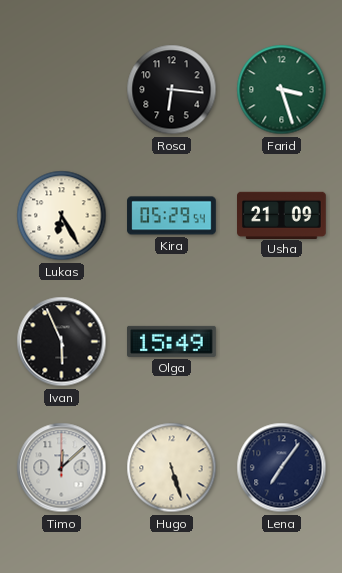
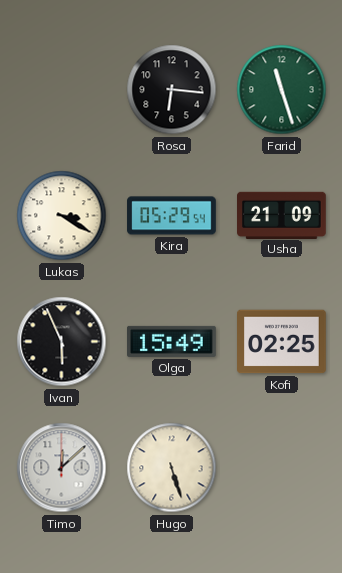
Farid: 3:27 -> 11:27 (282, 90)
Lukas: 6:25 -> 3:20 (62, 216)
Kofi: none -> 02:25 (282, 342)
Lena: 7:06 -> none (282, 468)
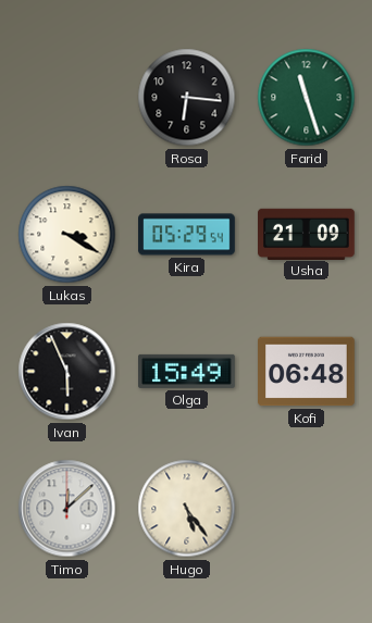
Kofi: 02:25 -> 06:48 (307, 372)
Hugo: 5:27 -> 5:24 (187, 509)
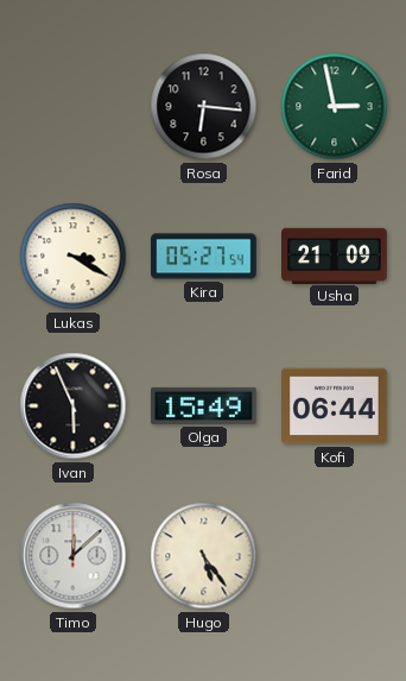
Farid: 11:27 -> 2:58 (335, 107)
Kira: 05:29 -> 05:27 (204, 257)
Kofi: 06:48 -> 06:44 (335, 406)
